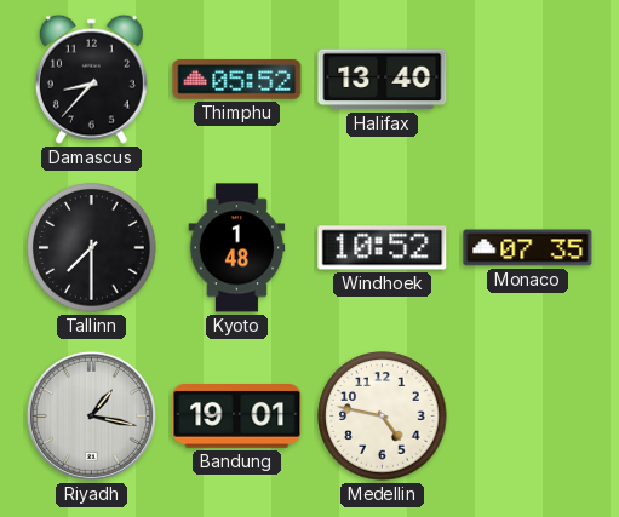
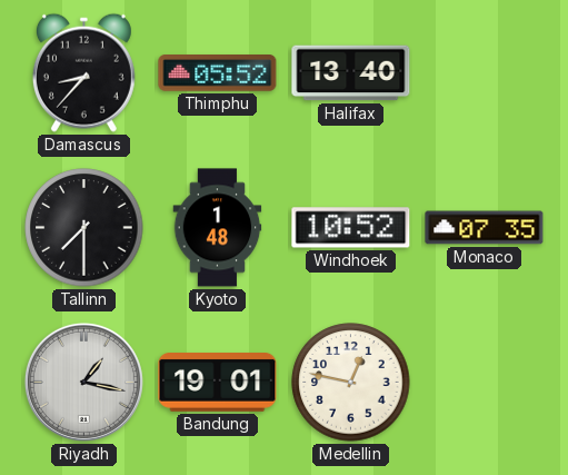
Medellin: 4:47 -> 12:47 (351, 383)
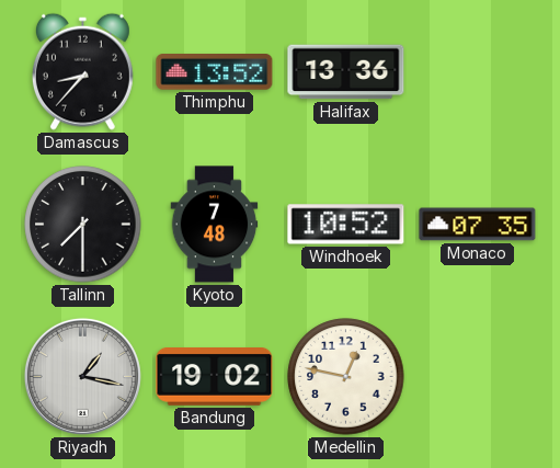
Thimphu: 05:52 -> 13:52 (215, 72)
Halifax: 13:40 -> 13:36 (346, 72)
Kyoto: 1:48 -> 7:48 (215, 225)
Bandung: 19:01 -> 19:02 (215, 377)
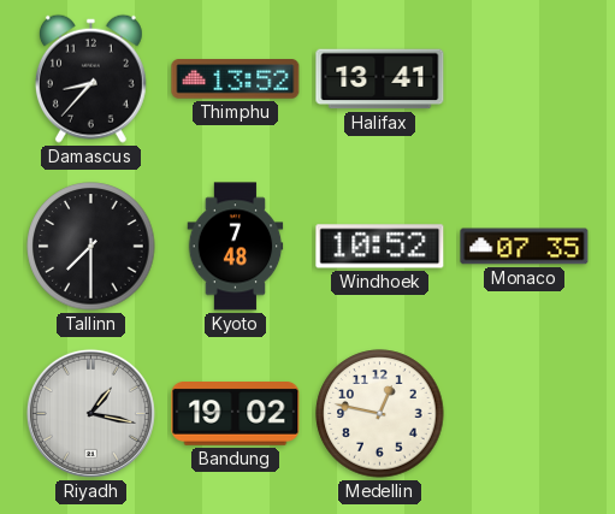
Halifax: 13:36 -> 13:41 (380, 79)
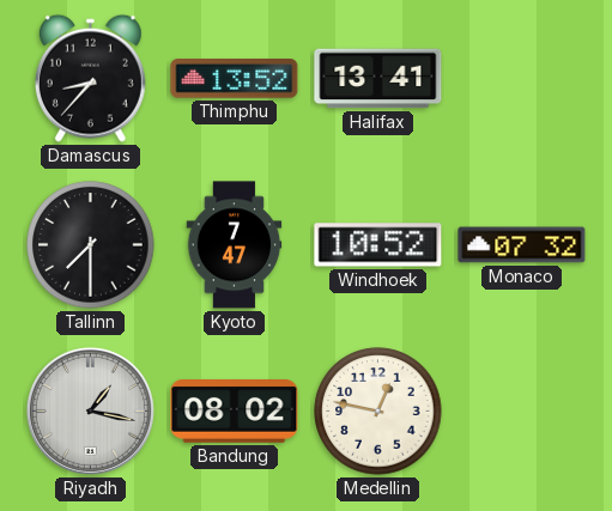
Kyoto: 7:48 -> 7:47 (235, 245)
Monaco: 07:35 -> 07:32 (522, 245)
Bandung: 19:02 -> 08:02 (235, 412)
